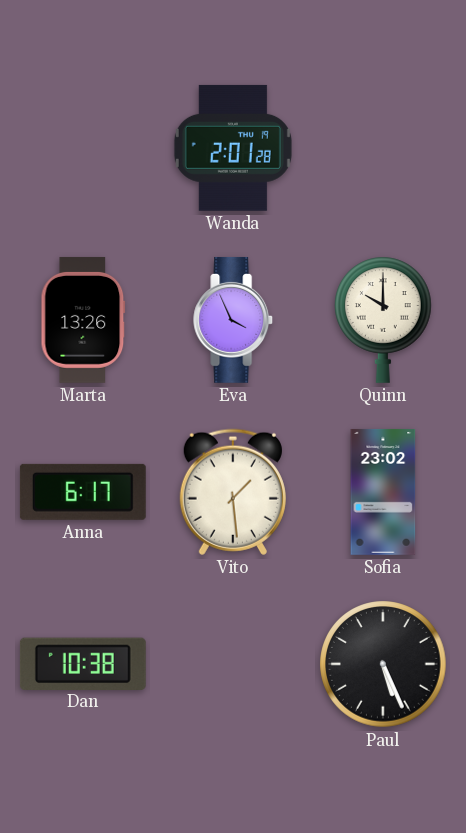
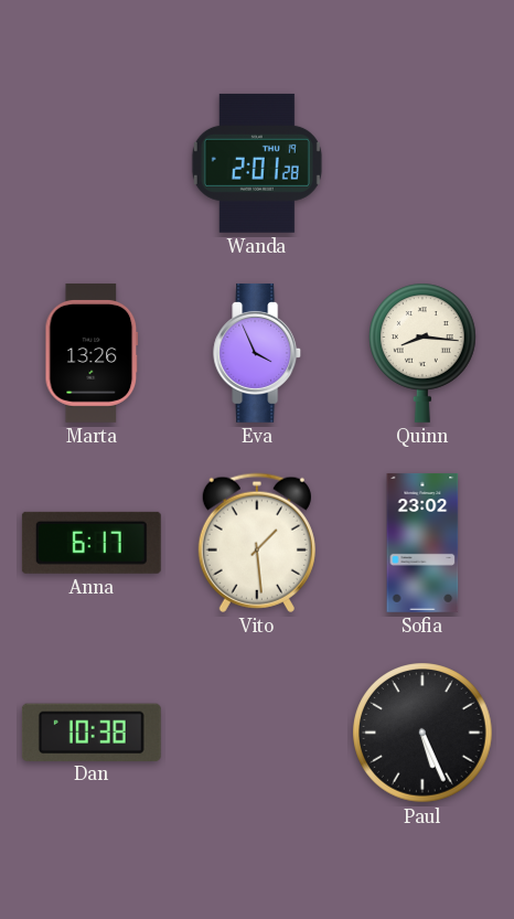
Quinn: 10:00 -> 8:16 (424, 353)
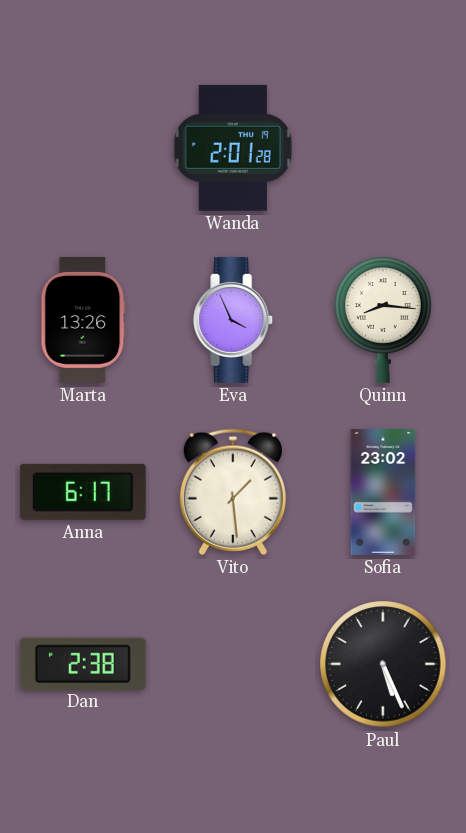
Dan: 10:38 -> 2:38 (83, 663)
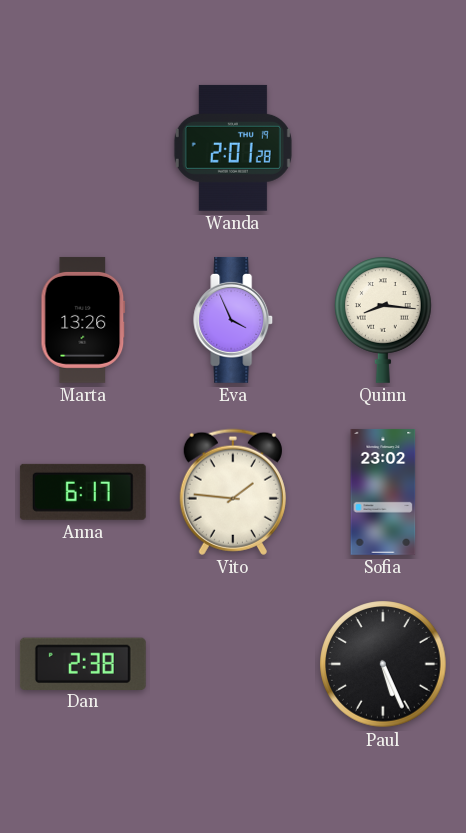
Vito: 1:29 -> 1:46 (233, 492)
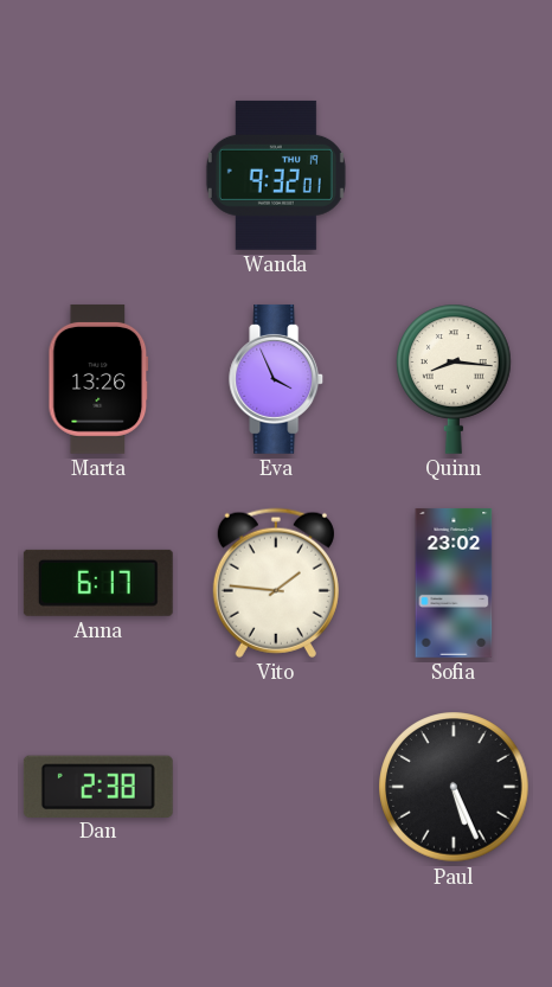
Wanda: 2:01 -> 9:32 (276, 175)
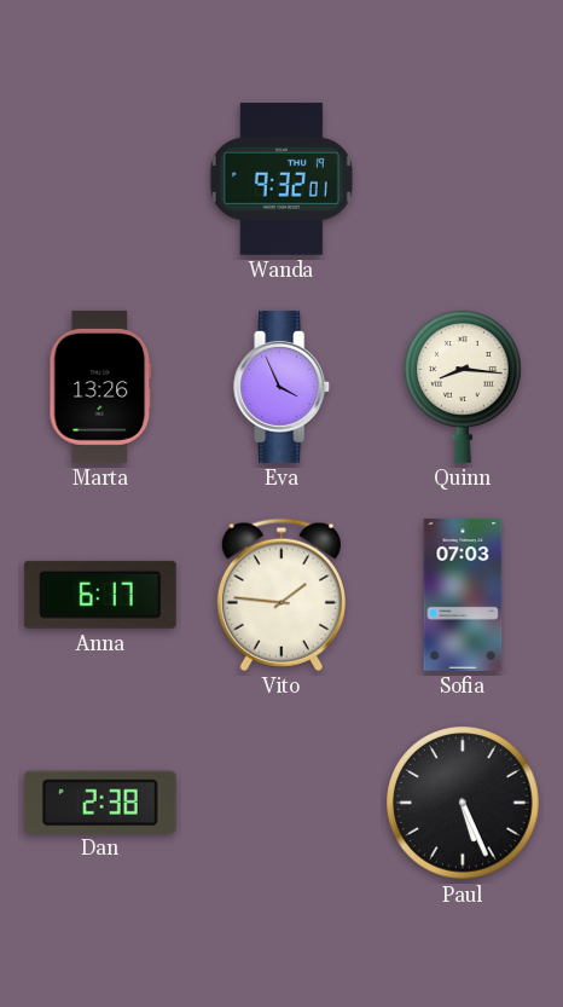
Sofia: 23:02 -> 07:03 (463, 595)
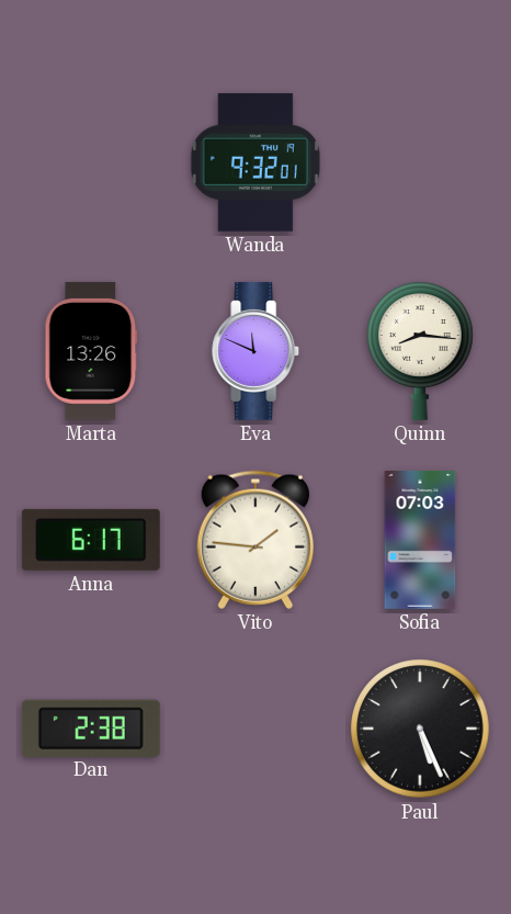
Eva: 3:56 -> 11:49 (257, 351)
